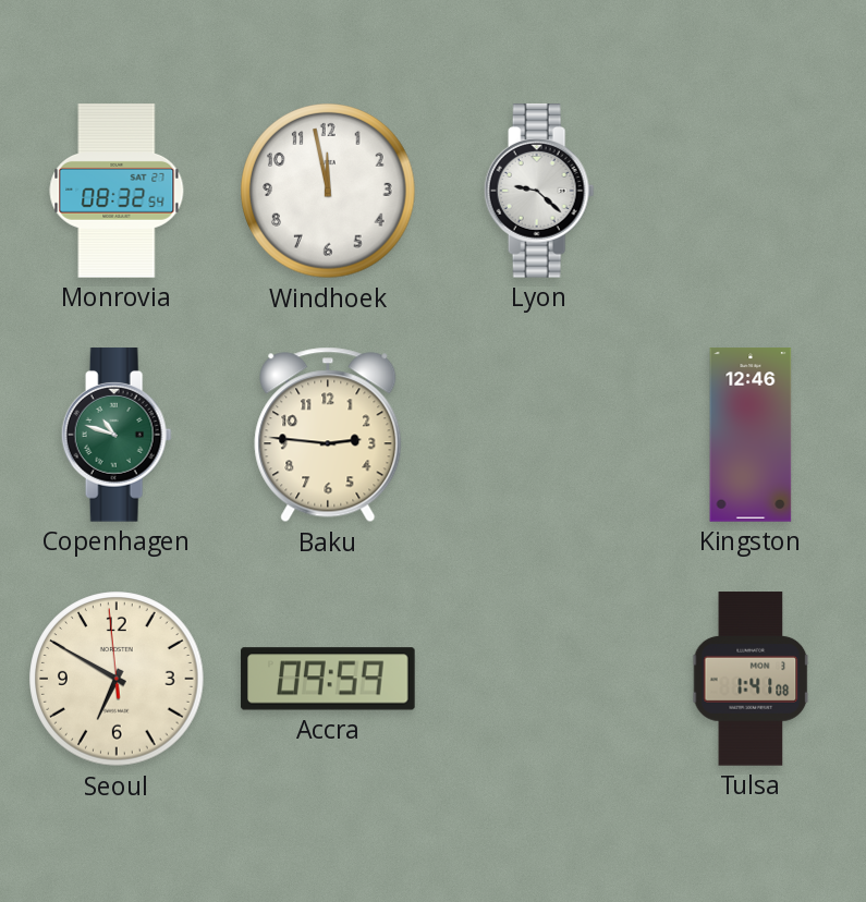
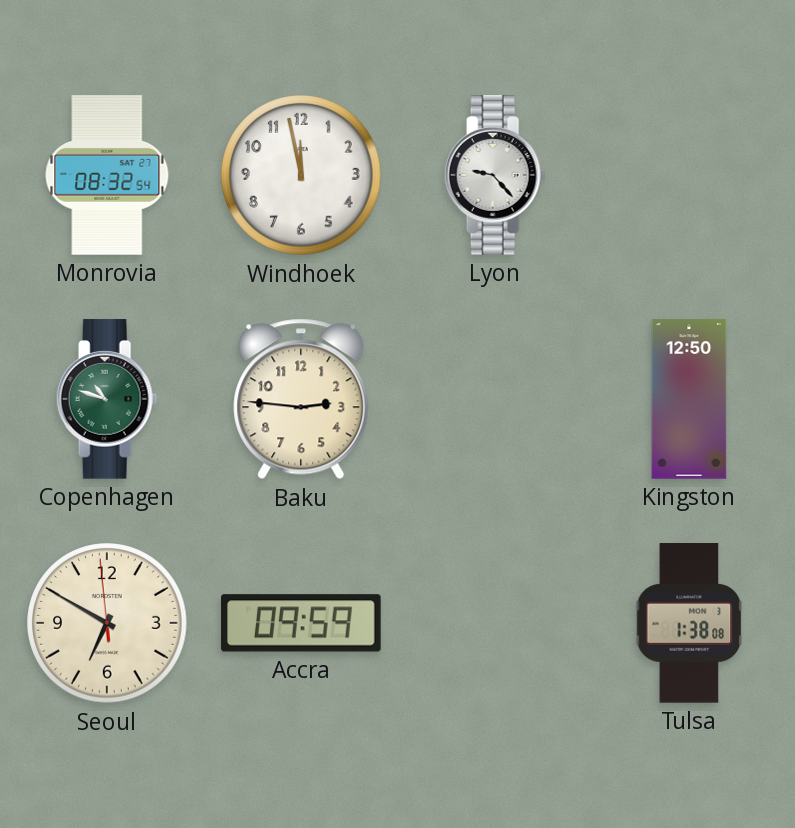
Lyon: 9:22 -> 9:23 (495, 175)
Kingston: 12:46 -> 12:50 (689, 399)
Tulsa: 1:41 -> 1:38 (689, 623)
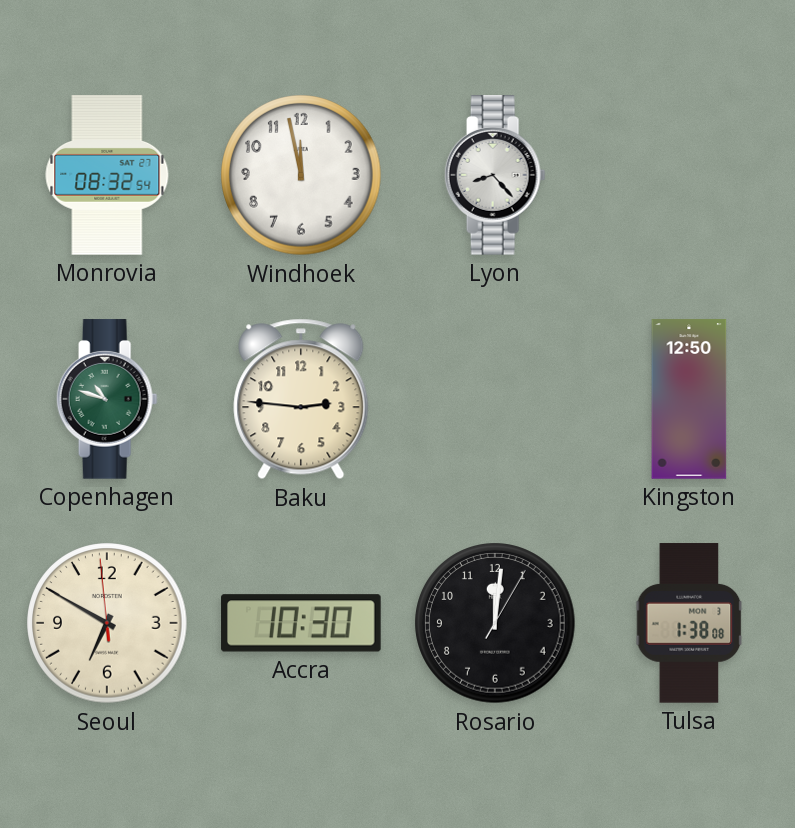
Lyon: 9:23 -> 8:23 (495, 175)
Accra: 09:59 -> 10:30 (301, 623)
Rosario: none -> 12:01 (495, 623)
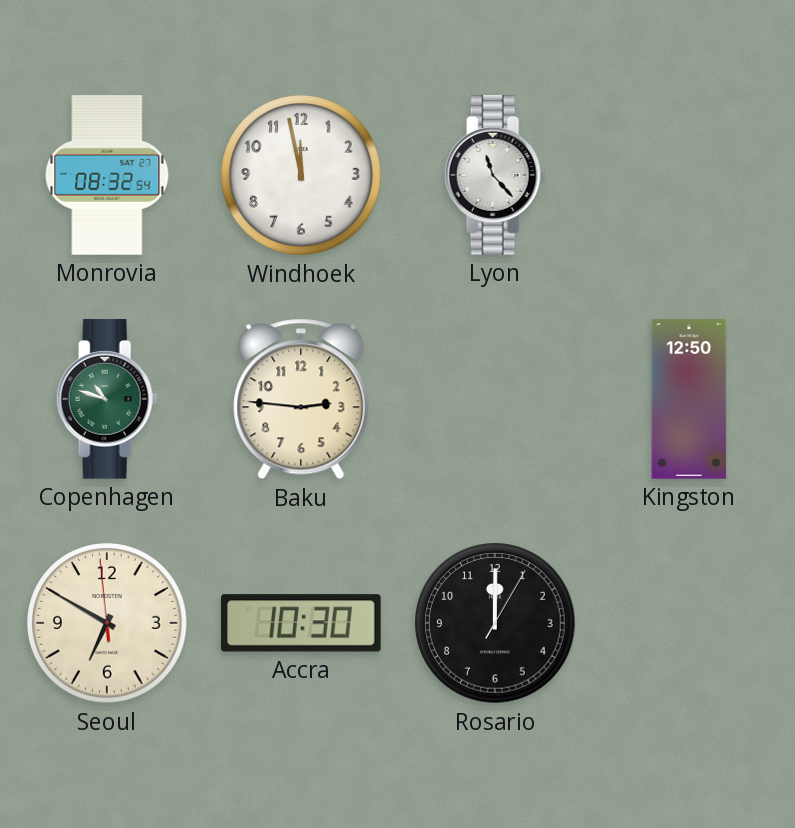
Lyon: 8:23 -> 11:23 (495, 175)
Rosario: 12:01 -> 12:00 (495, 623)
Tulsa: 1:38 -> none (689, 623)
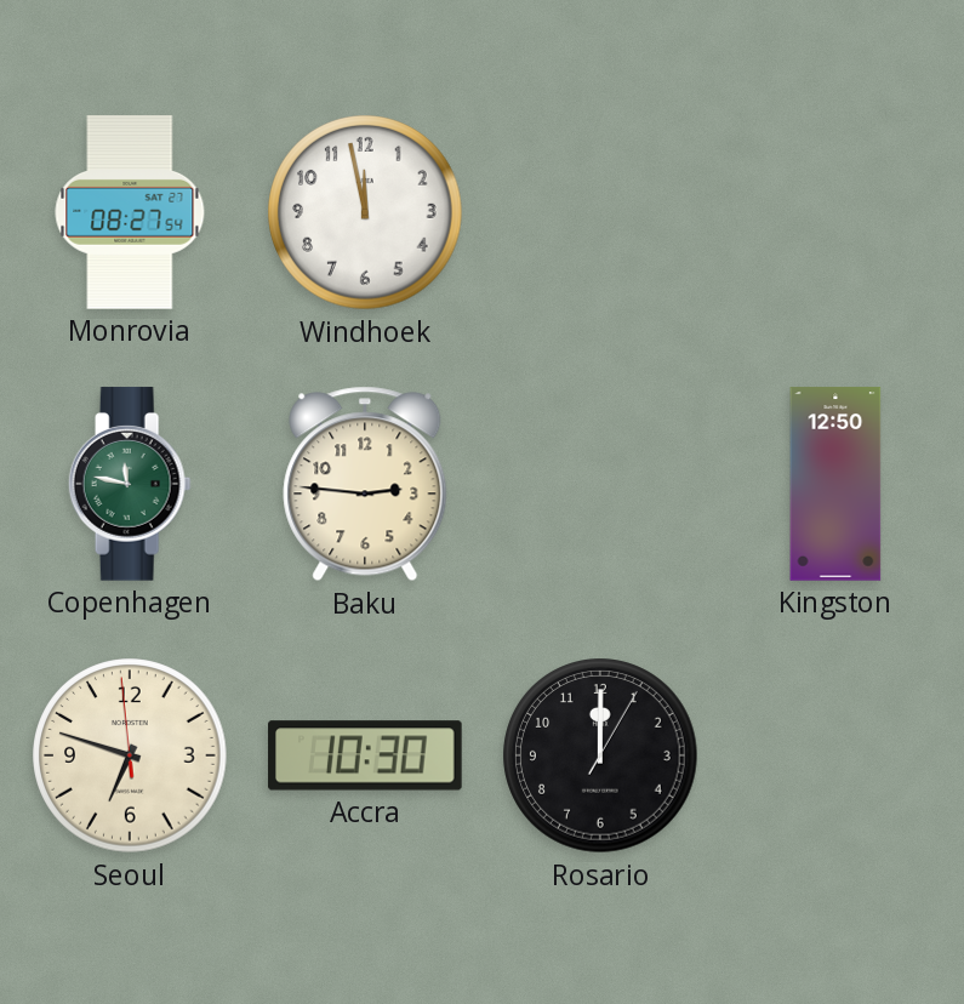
Monrovia: 08:32 -> 08:27 (130, 212)
Lyon: 11:23 -> none (495, 175)
Copenhagen: 10:48 -> 11:47 (130, 484)
Seoul: 6:49 -> 6:47 (130, 755)
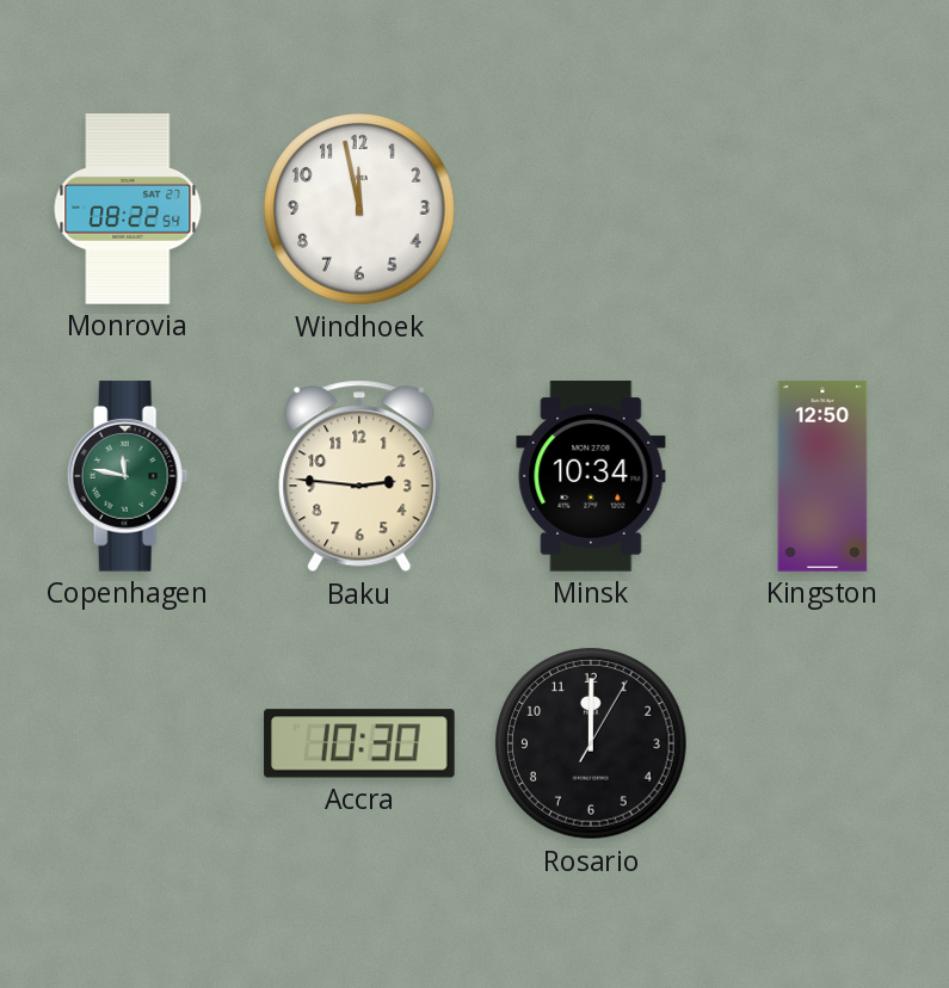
Monrovia: 08:27 -> 08:22 (128, 209)
Minsk: none -> 10:34 (591, 476)
Seoul: 6:47 -> none (130, 755)
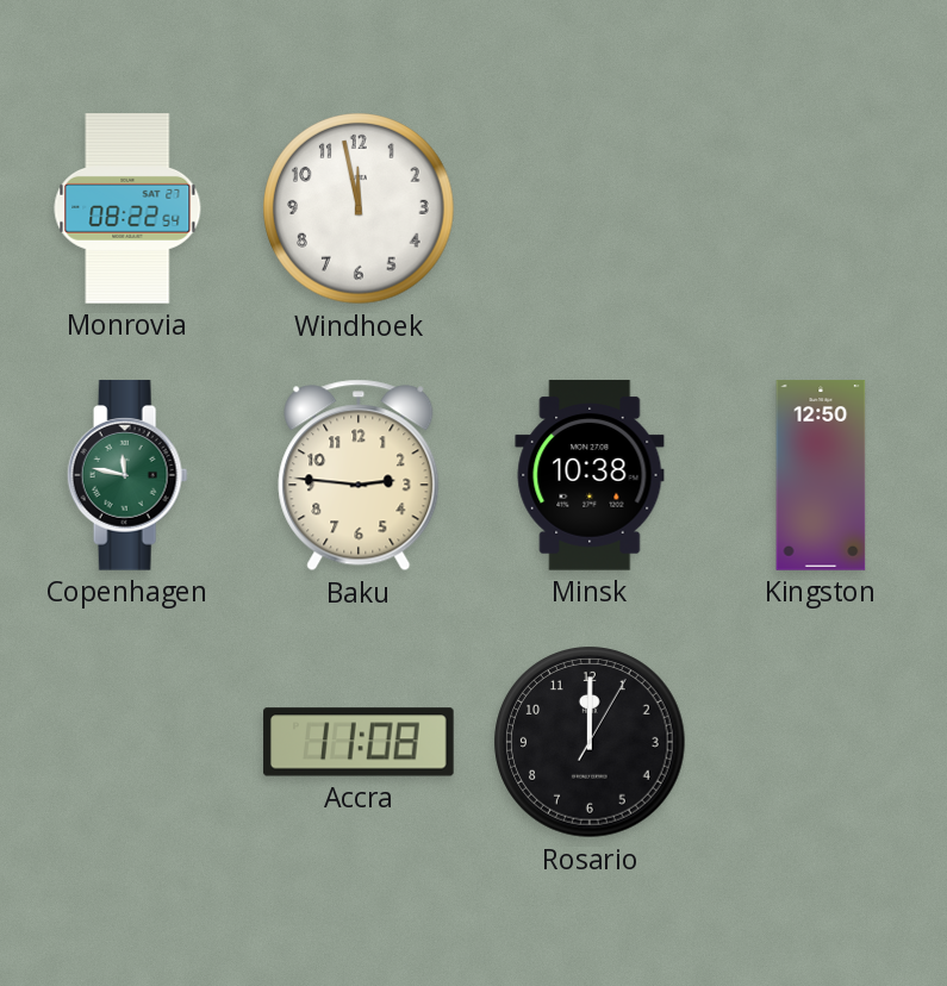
Minsk: 10:34 -> 10:38 (590, 475)
Accra: 10:30 -> 11:08 (359, 742)
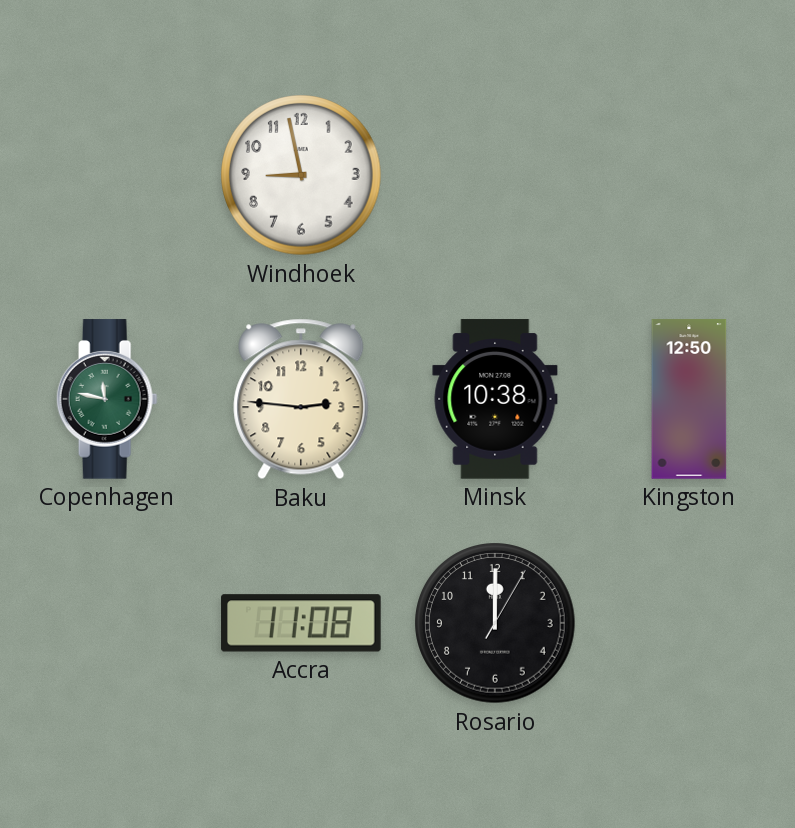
Monrovia: 08:22 -> none (127, 208)
Windhoek: 11:58 -> 8:58 (301, 175)
